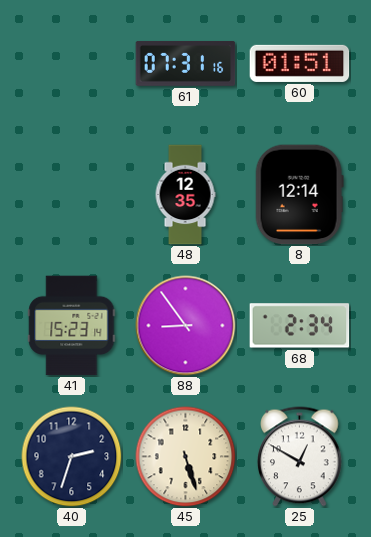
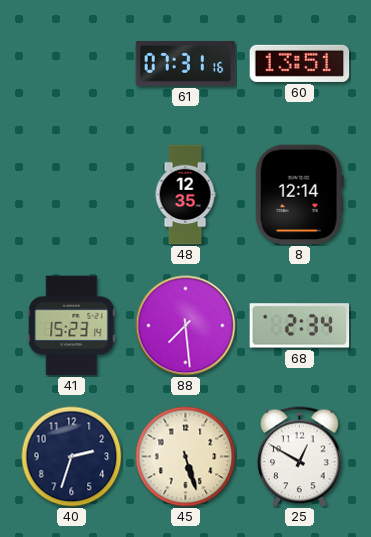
60: 01:51 -> 13:51 (300, 63)
88: 8:54 -> 7:29 (186, 326)
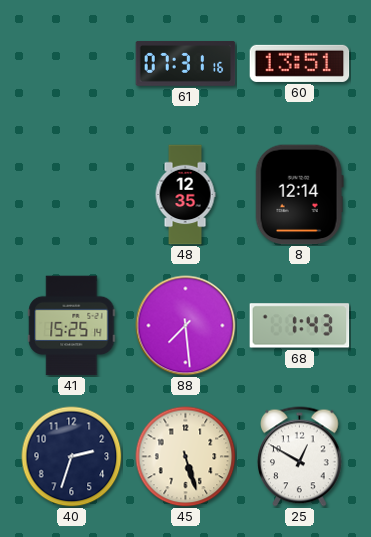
41: 15:23 -> 15:25 (72, 326)
68: 2:34 -> 1:43 (300, 326)
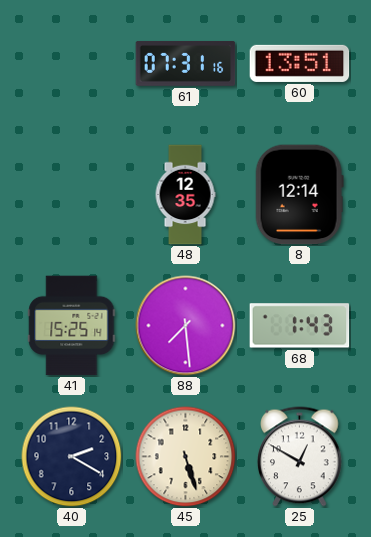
40: 2:33 -> 2:20 (72, 457)
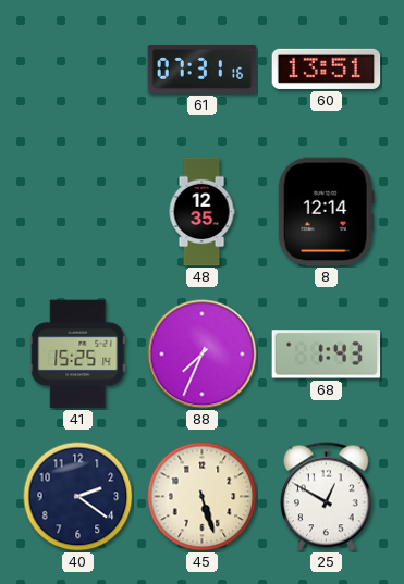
88: 7:29 -> 7:34 (203, 355)
40: 2:20 -> 2:21 (78, 497)
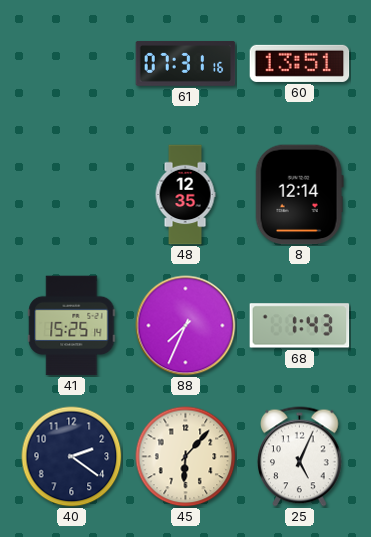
45: 5:27 -> 6:07 (186, 457)
25: 12:50 -> 5:04 (300, 457)
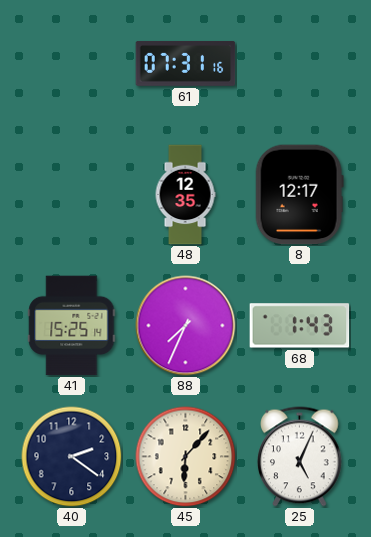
60: 13:51 -> none (300, 63)
8: 12:14 -> 12:17 (299, 195)
